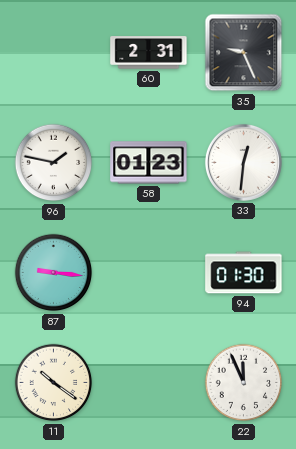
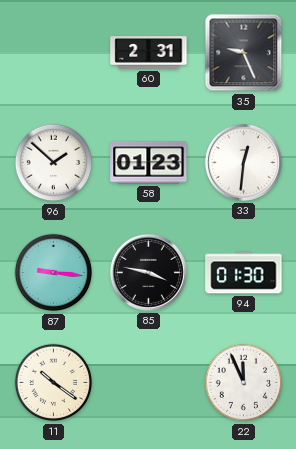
96: 1:47 -> 1:52 (54, 163)
85: none -> 3:47 (148, 272)
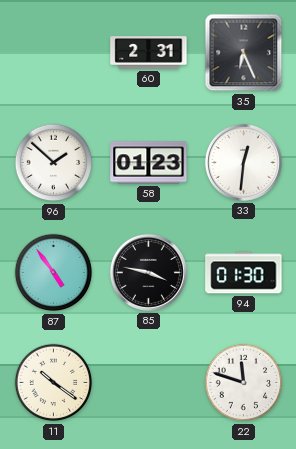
35: 9:26 -> 6:26 (244, 53)
87: 9:16 -> 4:54 (54, 273)
22: 11:56 -> 11:48 (244, 383)
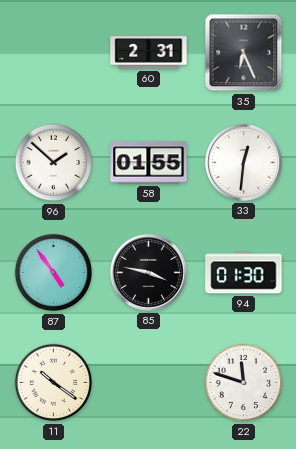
58: 01:23 -> 01:55 (149, 163)
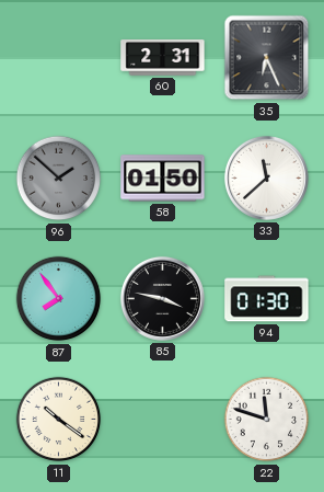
96 dial: white -> grey (59, 179)
58: 01:55 -> 01:50 (163, 179)
33: 12:31 -> 11:38 (266, 178)
87: 4:54 -> 7:54 (59, 299)
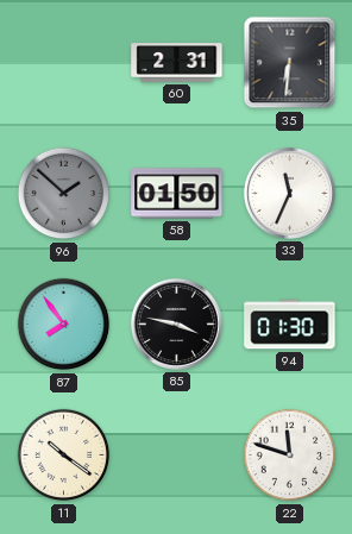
35: 6:26 -> 6:31 (290, 63)
33: 11:38 -> 11:34 (289, 193)
